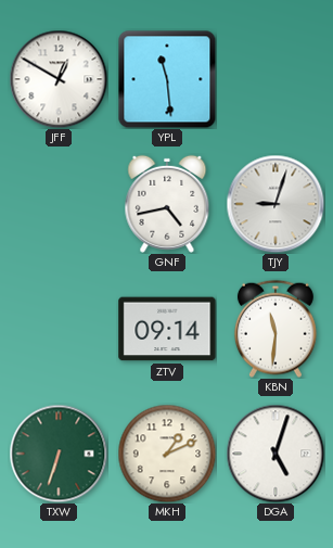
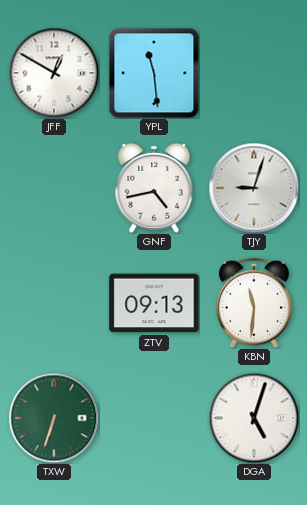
ZTV: 09:14 -> 09:13 (154, 303)
MKH: 1:11 -> none (167, 454)
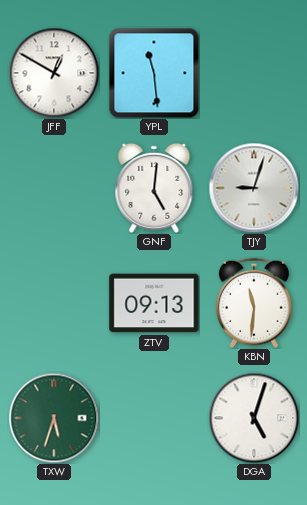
GNF: 4:43 -> 5:01 (154, 188)
TXW: 6:33 -> 5:33 (54, 418)
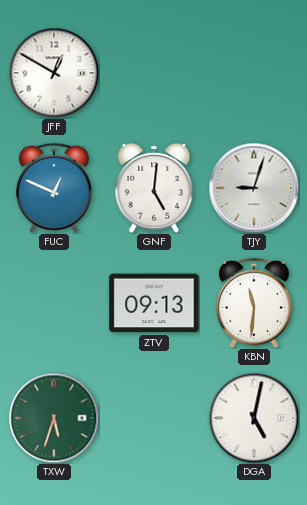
YPL: 11:29 -> none (154, 73)
FUC: none -> 12:49 (54, 188)
DGA: 5:03 -> 5:02 (254, 418)
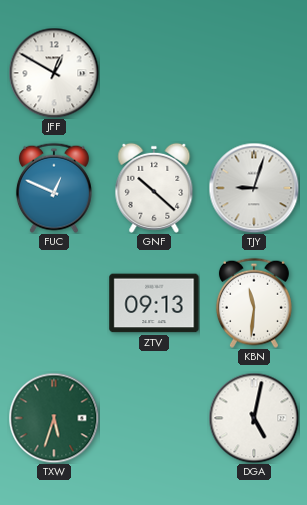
GNF: 5:01 -> 10:22 (154, 188)
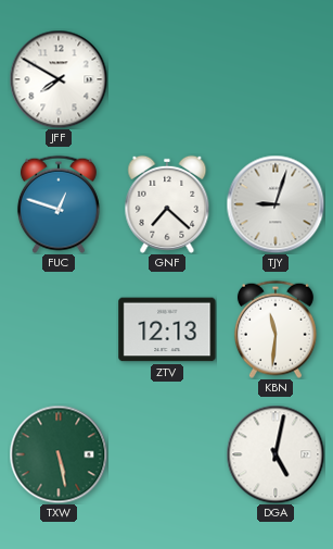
JFF: 12:50 -> 7:50 (59, 79)
FUC: 12:49 -> 12:48 (59, 204)
GNF: 10:22 -> 7:22 (167, 204)
ZTV: 09:13 -> 12:13 (167, 329)
TXW: 5:33 -> 5:28 (59, 454)
